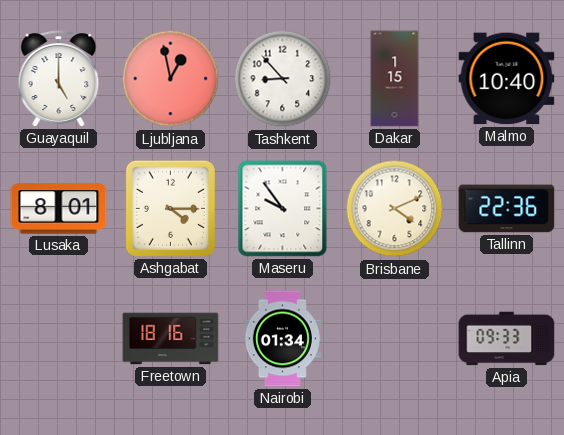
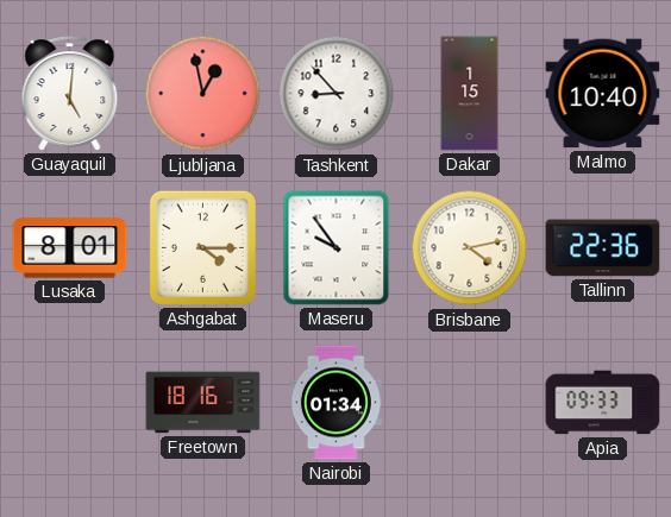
Guayaquil: 5:00 -> 5:01 (70, 94)
Brisbane: 4:11 -> 4:13 (470, 248)
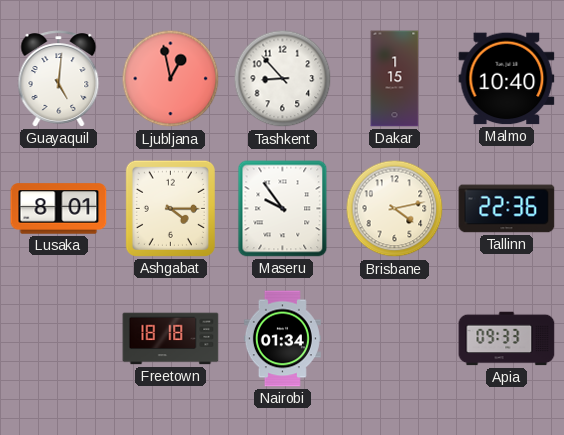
Freetown: 18:16 -> 18:18 (171, 339)
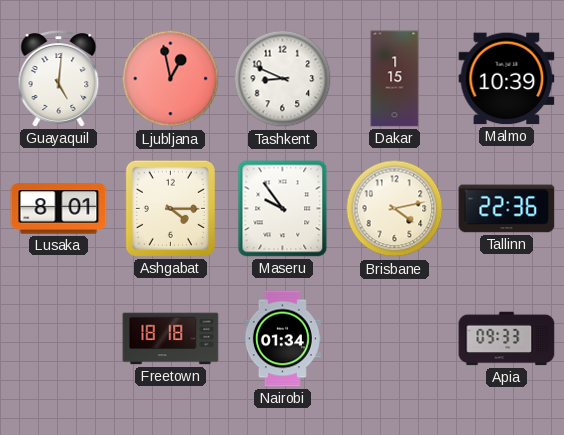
Tashkent: 8:53 -> 8:49 (283, 79)
Malmo: 10:40 -> 10:39 (507, 79)
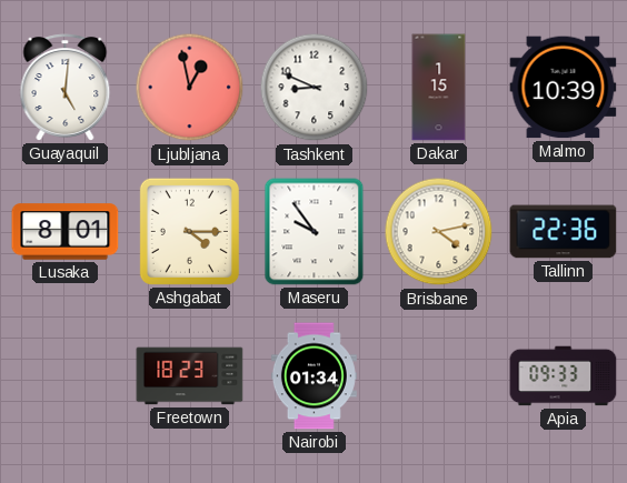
Freetown: 18:18 -> 18:23 (190, 376)
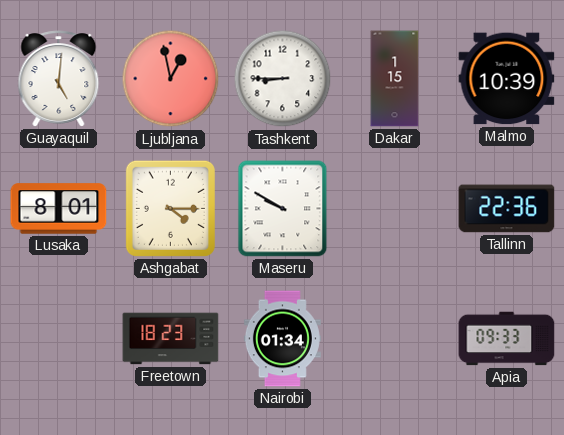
Tashkent: 8:49 -> 8:45 (283, 79)
Maseru: 9:54 -> 9:50 (283, 209)
Brisbane: 4:13 -> none (439, 232)
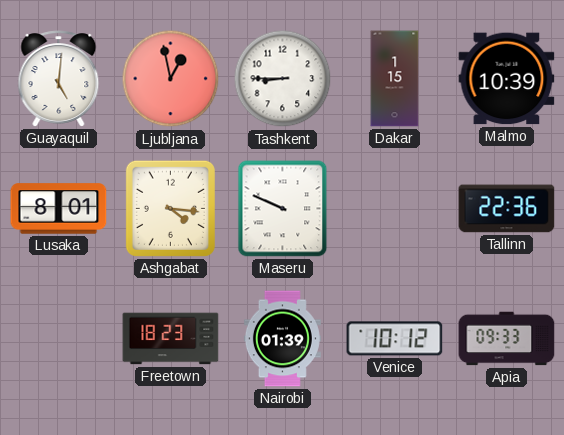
Ashgabat: 4:15 -> 4:16 (170, 208)
Maseru: 9:50 -> 9:49 (283, 209)
Nairobi: 01:34 -> 01:39 (282, 339)
Venice: none -> 10:12 (395, 339)
